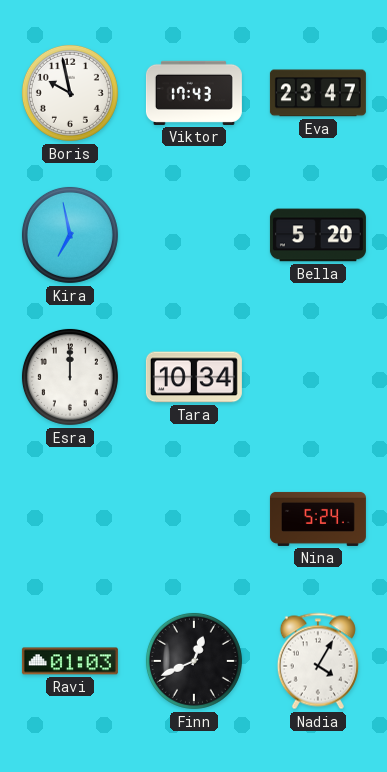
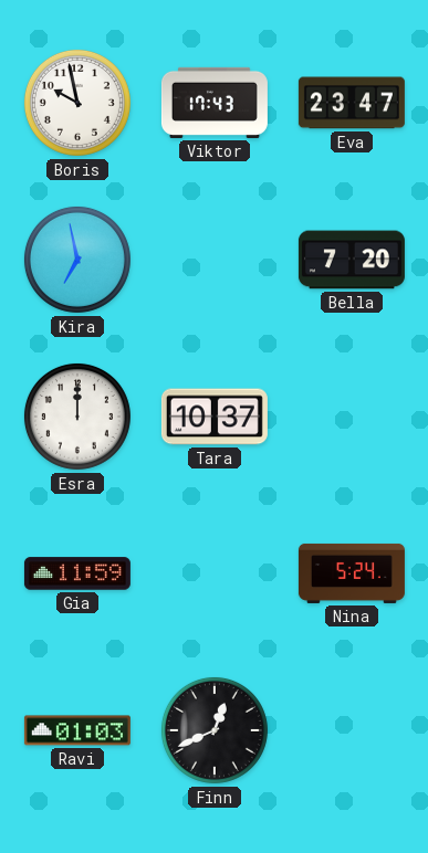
Bella: 5:20 -> 7:20 (352, 260)
Tara: 10:34 -> 10:37 (215, 417)
Gia: none -> 11:59 (77, 573)
Nadia: 4:05 -> none (318, 661)
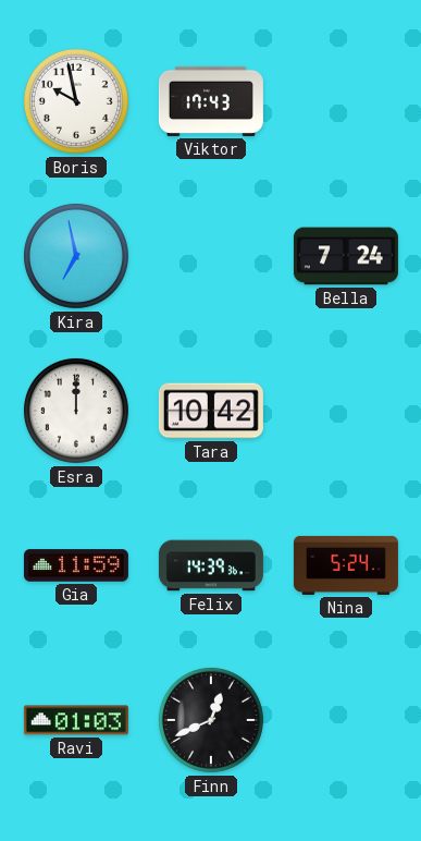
Eva: 23:47 -> none (352, 103)
Bella: 7:20 -> 7:24 (346, 256)
Tara: 10:37 -> 10:42 (211, 411)
Felix: none -> 14:39 (211, 565)
